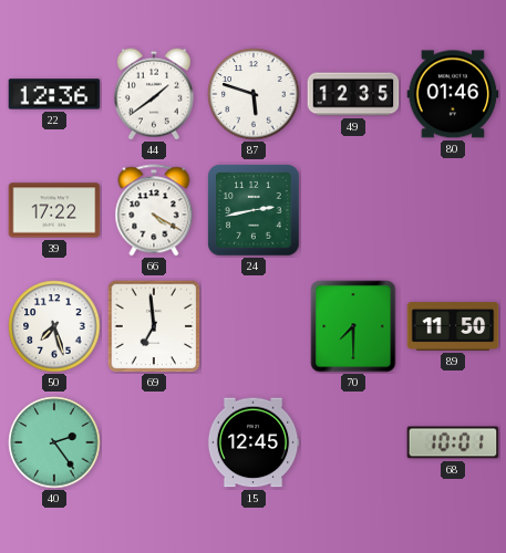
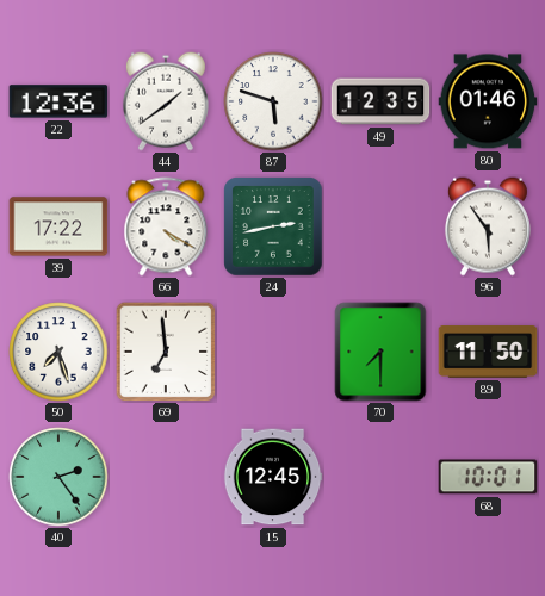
96: none -> 5:54 (488, 226)
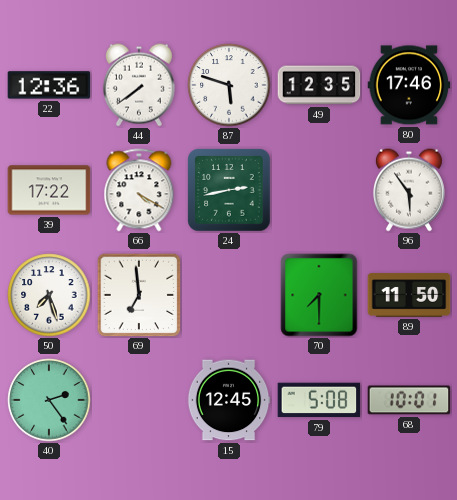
44: 1:39 -> 7:39 (139, 85)
80: 01:46 -> 17:46 (409, 85)
79: none -> 5:08 (319, 400)
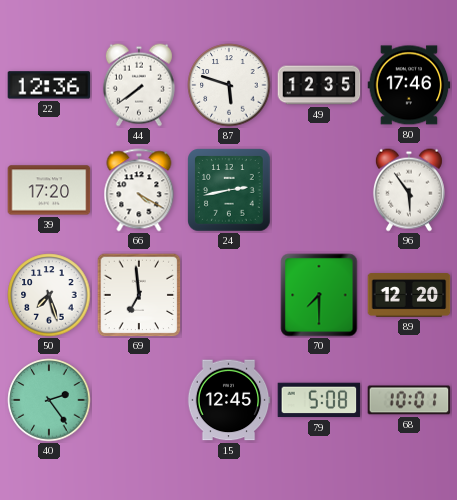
39: 17:22 -> 17:20 (49, 190)
89: 11:50 -> 12:20 (409, 295)
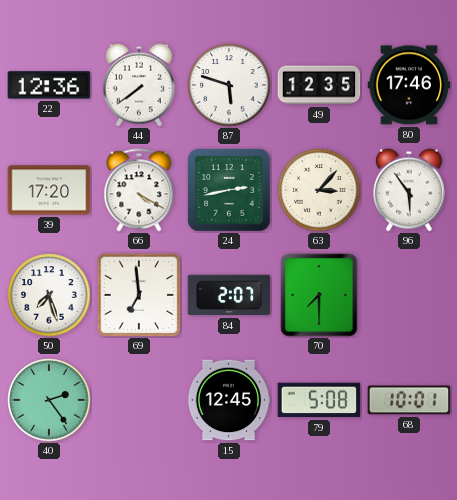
63: none -> 3:07 (319, 190)
84: none -> 2:07 (229, 295)
89: 12:20 -> none (409, 295)
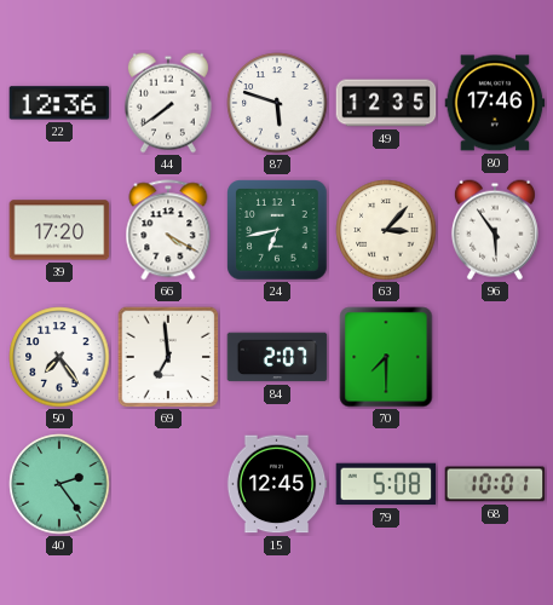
24: 2:43 -> 6:43 (277, 230)
50: 7:27 -> 7:24 (59, 357)
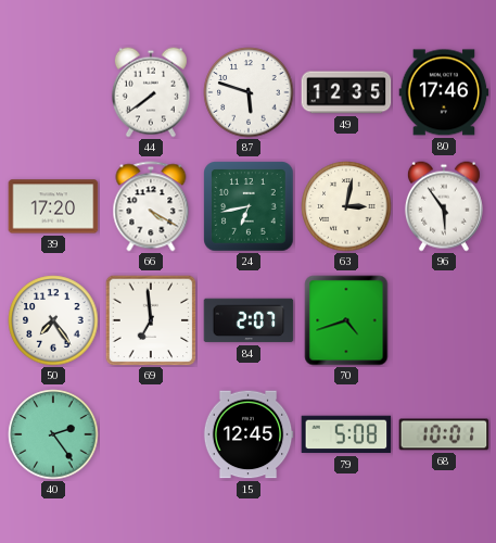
22: 12:36 -> none (59, 103)
63: 3:07 -> 3:02 (346, 206)
70: 7:30 -> 4:42 (346, 320)
